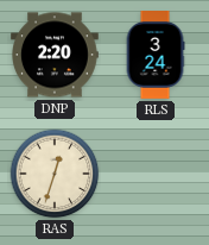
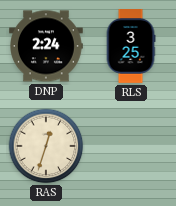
DNP: 2:20 -> 2:24 (47, 46)
RLS: 3:24 -> 3:25 (131, 47)
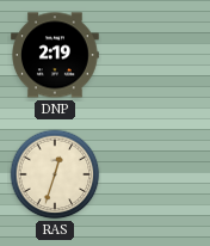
DNP: 2:24 -> 2:19 (56, 55)
RLS: 3:25 -> none (131, 47)
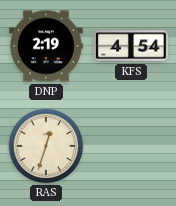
KFS: none -> 4:54 (132, 46)
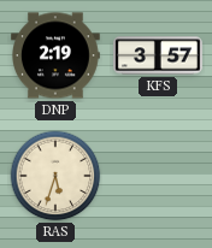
KFS: 4:54 -> 3:57 (159, 55)
RAS: 12:33 -> 5:33 (55, 176)
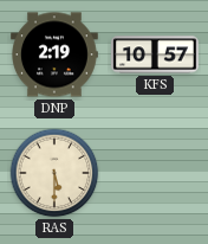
KFS: 3:57 -> 10:57 (156, 54)
RAS: 5:33 -> 5:30 (54, 173)
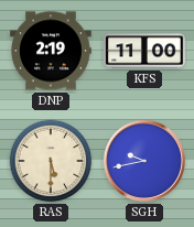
KFS: 10:57 -> 11:00 (145, 51)
SGH: none -> 9:43 (144, 161)
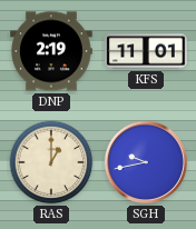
KFS: 11:00 -> 11:01 (147, 51)
RAS: 5:30 -> 1:00 (51, 162)
